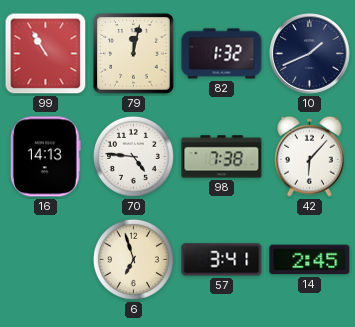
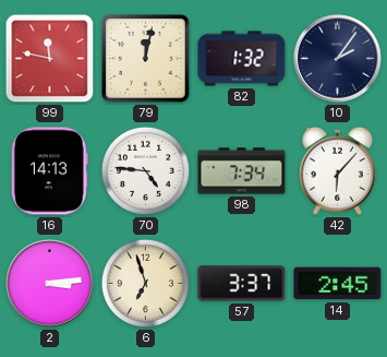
99: 10:55 -> 11:47 (50, 59)
10: 1:41 -> 2:06 (338, 59)
98: 7:38 -> 7:34 (242, 171)
2: none -> 3:14 (50, 284)
57: 3:41 -> 3:37 (242, 284)
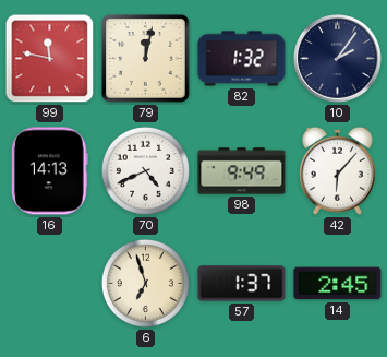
70: 4:46 -> 4:41 (145, 170)
98: 7:34 -> 9:49 (242, 171)
2: 3:14 -> none (50, 284)
57: 3:37 -> 1:37 (242, 284)
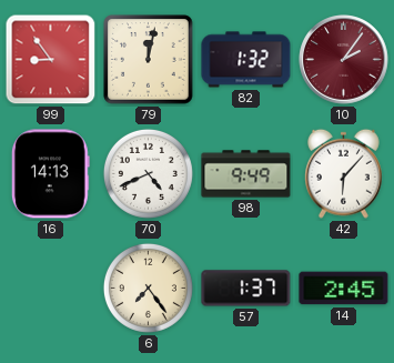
99: 11:47 -> 8:54 (51, 60)
10 dial: navy -> burgundy (344, 60)
6: 6:57 -> 7:24 (148, 288)
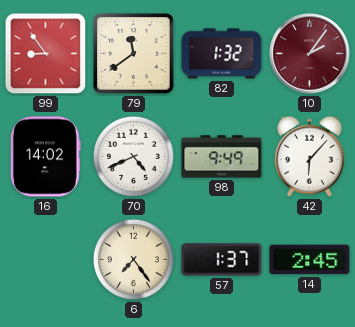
79: 12:02 -> 11:39 (134, 54)
16: 14:13 -> 14:02 (45, 157)
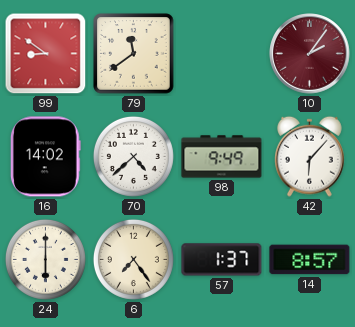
99: 8:54 -> 8:51 (46, 54)
82: 1:32 -> none (222, 54)
70: 4:41 -> 4:38 (133, 156)
24: none -> 6:00 (45, 259)
14: 2:45 -> 8:57 (310, 260)
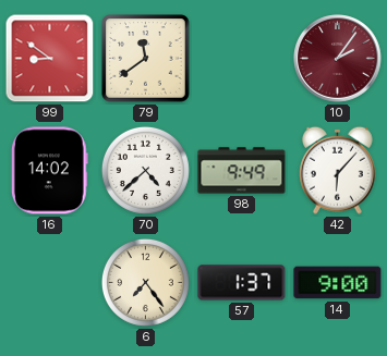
24: 6:00 -> none (45, 259)
14: 8:57 -> 9:00 (338, 283)
